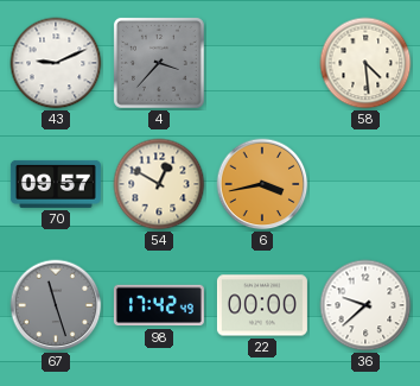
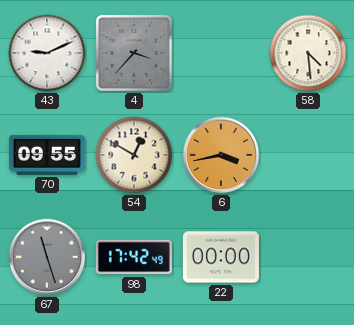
70: 09:57 -> 09:55 (47, 155)
36: 9:38 -> none (365, 305)
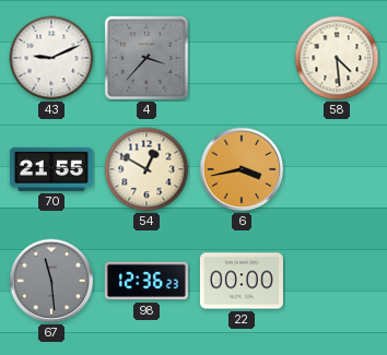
70: 09:55 -> 21:55 (51, 169)
67: 11:27 -> 11:29 (51, 281)
98: 17:42 -> 12:36 (146, 281)
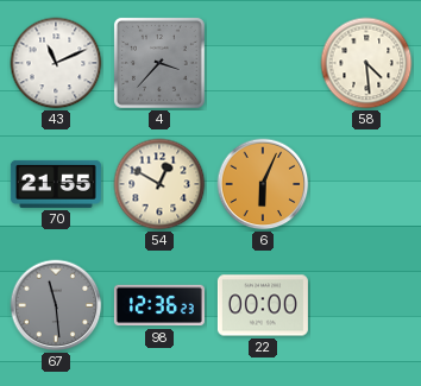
43: 9:11 -> 11:11 (56, 63)
6: 3:43 -> 6:04 (263, 184)
